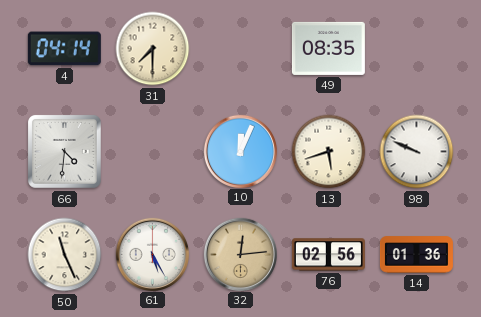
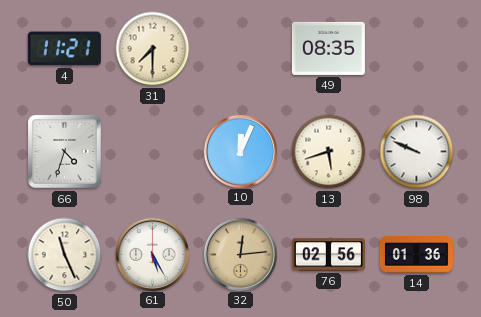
4: 04:14 -> 11:21 (64, 49)
66: 4:31 -> 4:33 (64, 151)
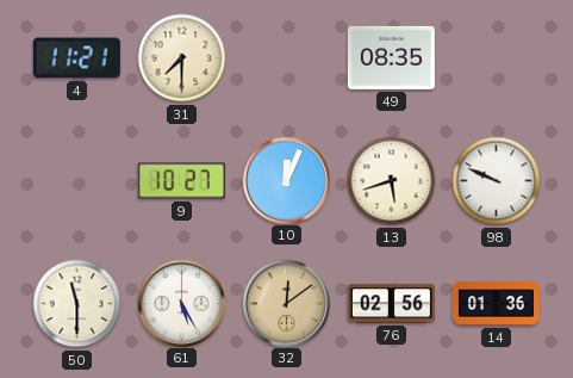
66: 4:33 -> none (64, 151)
9: none -> 10:27 (181, 181)
50: 11:26 -> 11:30 (77, 304)
32: 12:14 -> 12:09 (286, 303)
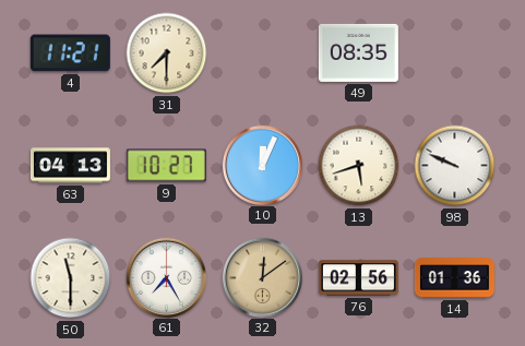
63: none -> 04:13 (70, 166)
61: 5:25 -> 7:25 (166, 277)
